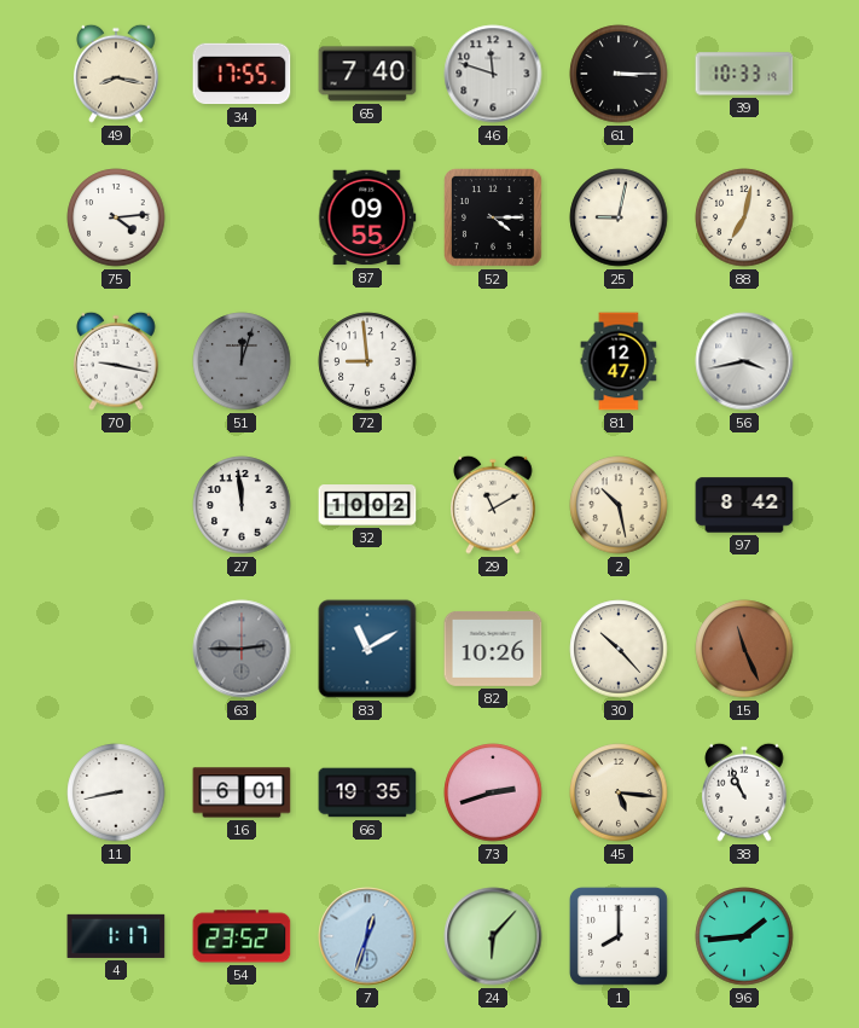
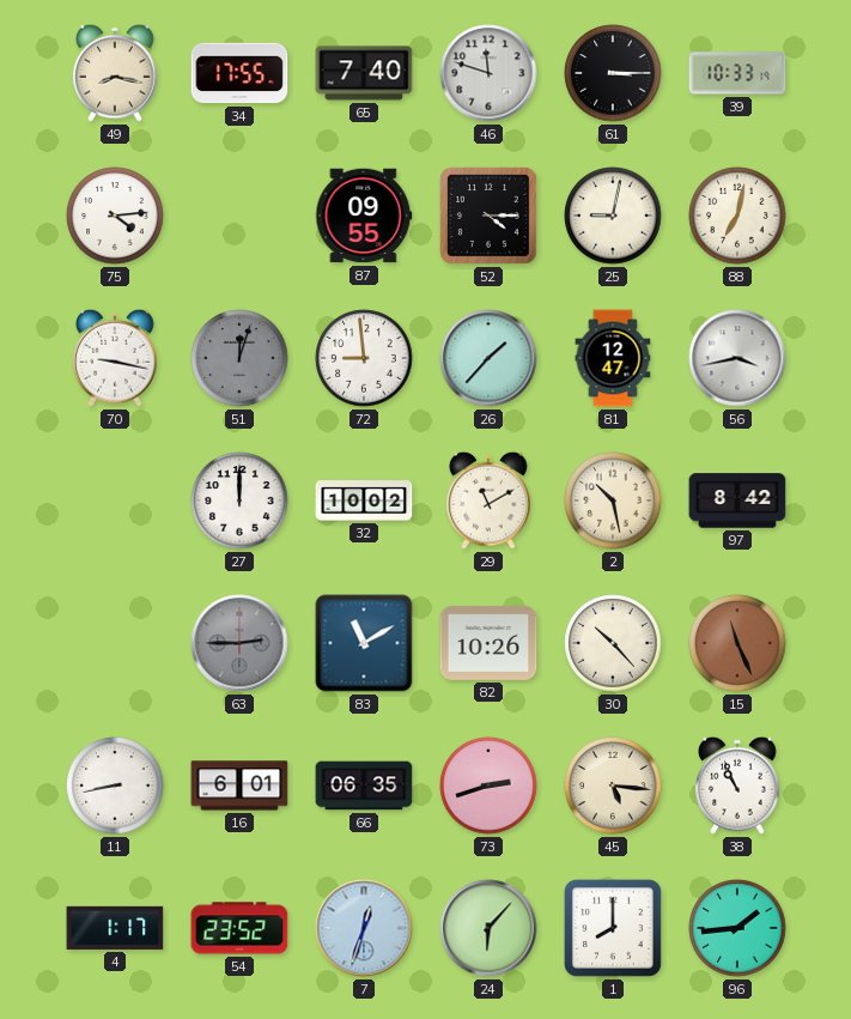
26: none -> 1:37 (488, 358)
27: 11:59 -> 12:00 (239, 501)
66: 19:35 -> 06:35 (364, 786)
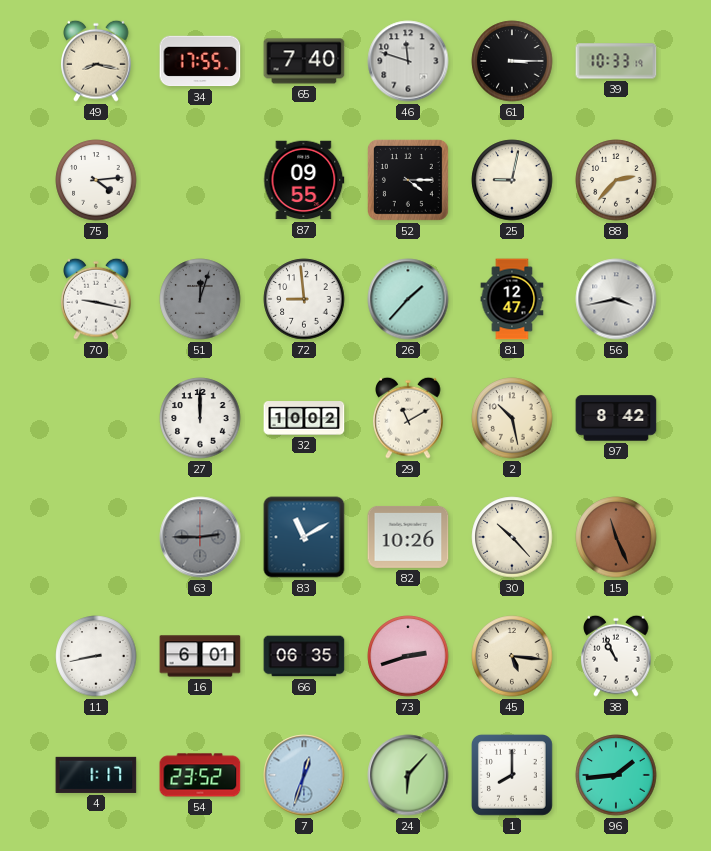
88: 7:02 -> 2:37 (616, 180)
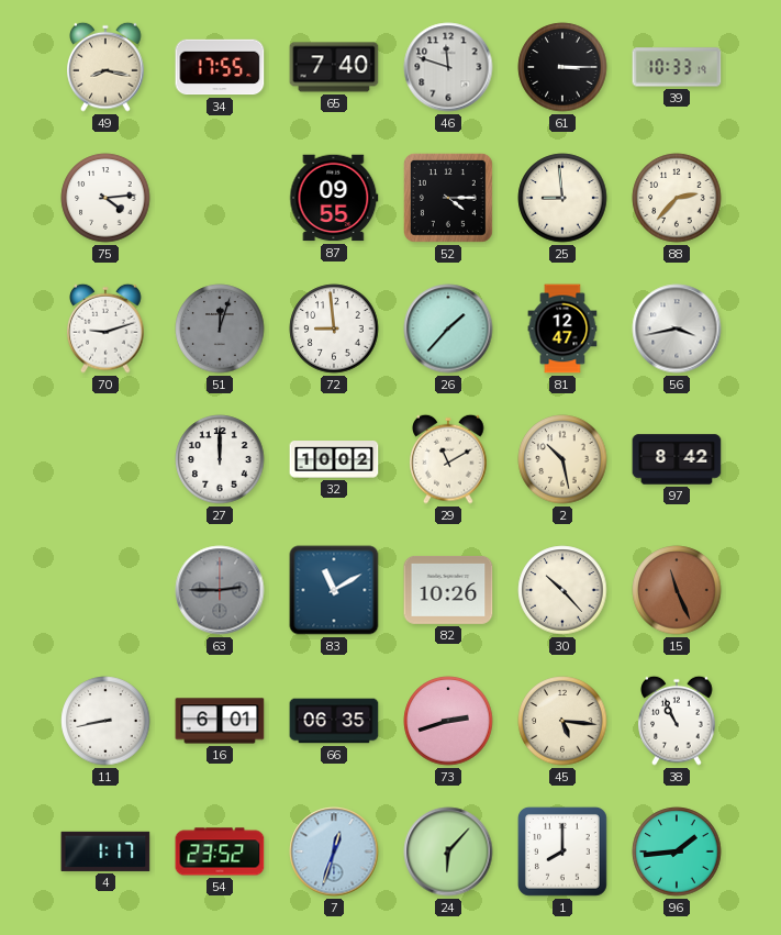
25: 9:02 -> 8:59 (562, 198)
70: 9:17 -> 9:12 (105, 329)
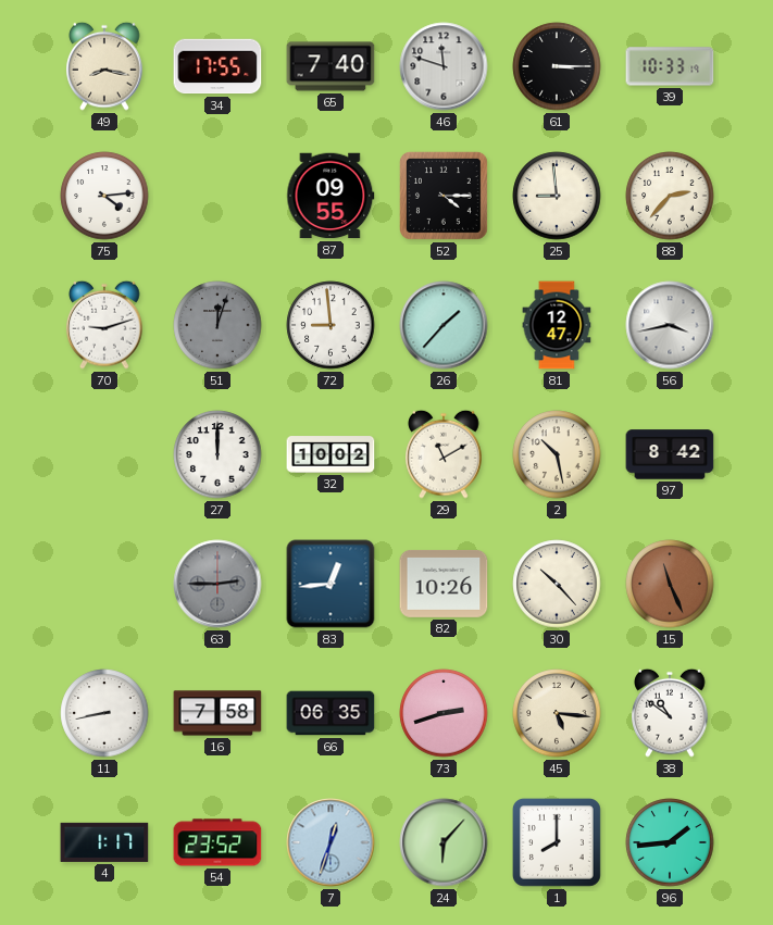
83: 11:10 -> 12:44 (331, 584)
16: 6:01 -> 7:58 (217, 713)
38: 10:56 -> 10:51 (670, 713)
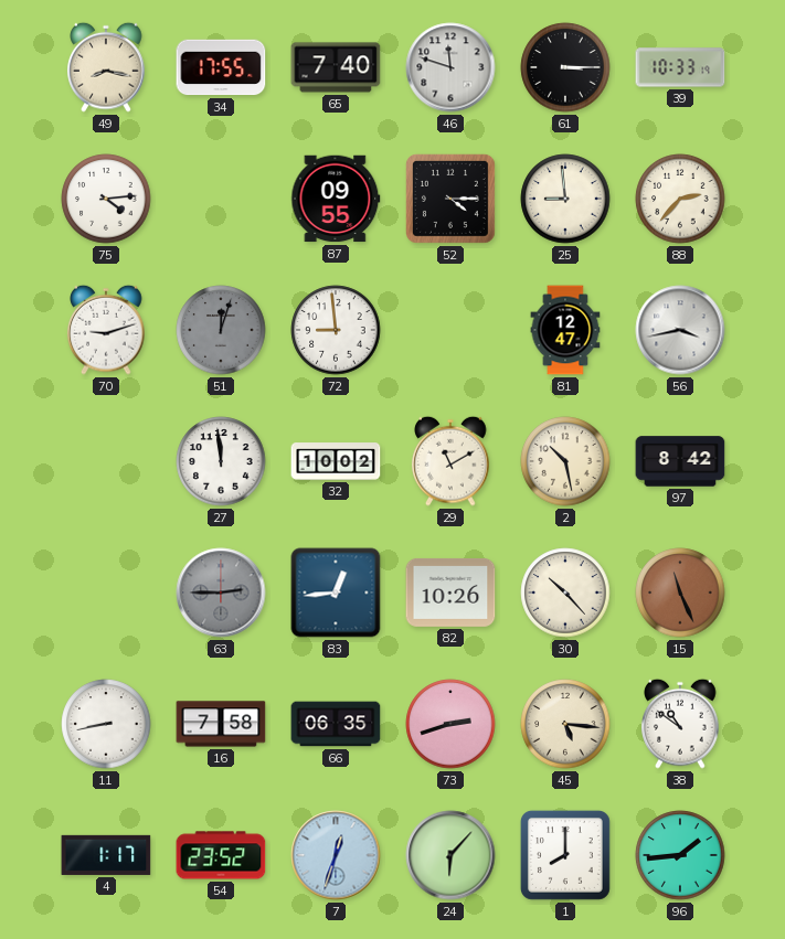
26: 1:37 -> none (444, 325)
27: 12:00 -> 11:59 (221, 461)
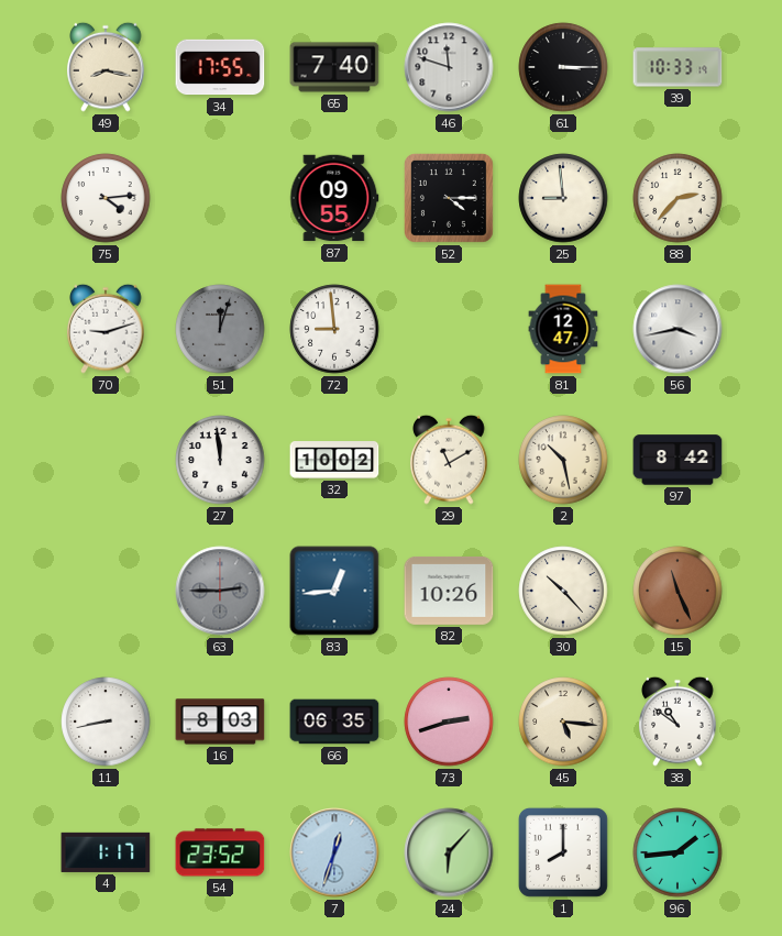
16: 7:58 -> 8:03 (220, 722)
